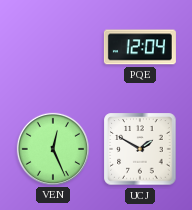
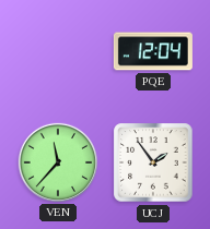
VEN: 12:26 -> 11:37 (58, 162)
UCJ: 1:50 -> 1:54 (153, 162)
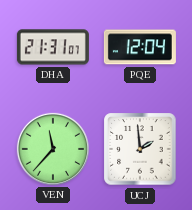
DHA: none -> 21:31 (53, 47)
UCJ: 1:54 -> 1:59 (140, 149)
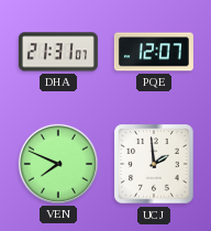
PQE: 12:04 -> 12:07 (154, 52)
VEN: 11:37 -> 7:49 (58, 164)
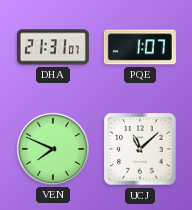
PQE: 12:07 -> 1:07 (140, 47)
UCJ: 1:59 -> 11:08 (140, 149)
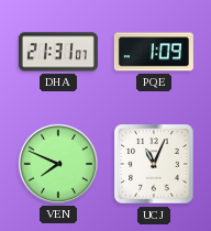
PQE: 1:07 -> 1:09 (154, 52)
UCJ: 11:08 -> 11:04 (154, 164)
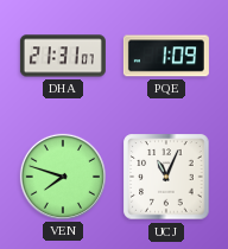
VEN: 7:49 -> 7:48 (63, 177)
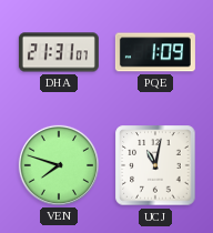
UCJ: 11:04 -> 11:02 (155, 165)
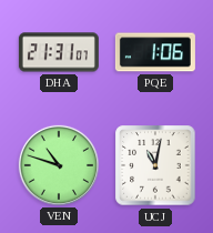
PQE: 1:09 -> 1:06 (155, 52)
VEN: 7:48 -> 10:48 (59, 165)
